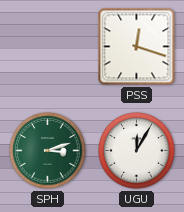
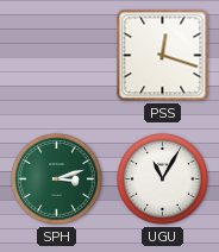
UGU: 12:05 -> 11:05 (163, 179)
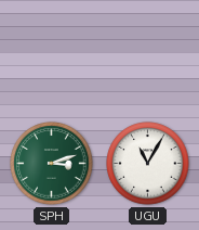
PSS: 12:18 -> none (163, 56)
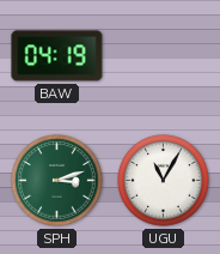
BAW: none -> 04:19 (57, 56)
